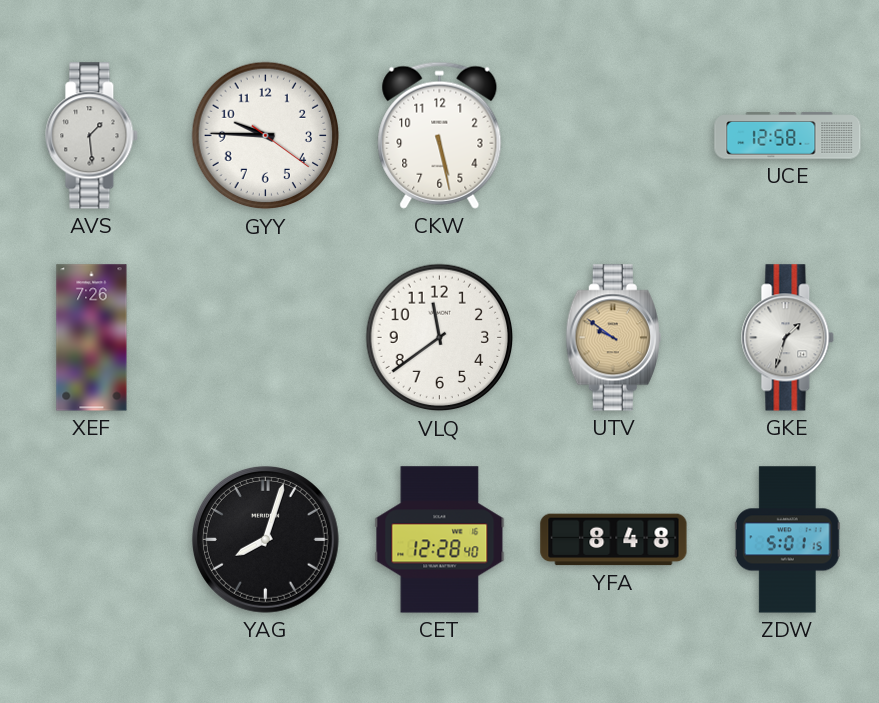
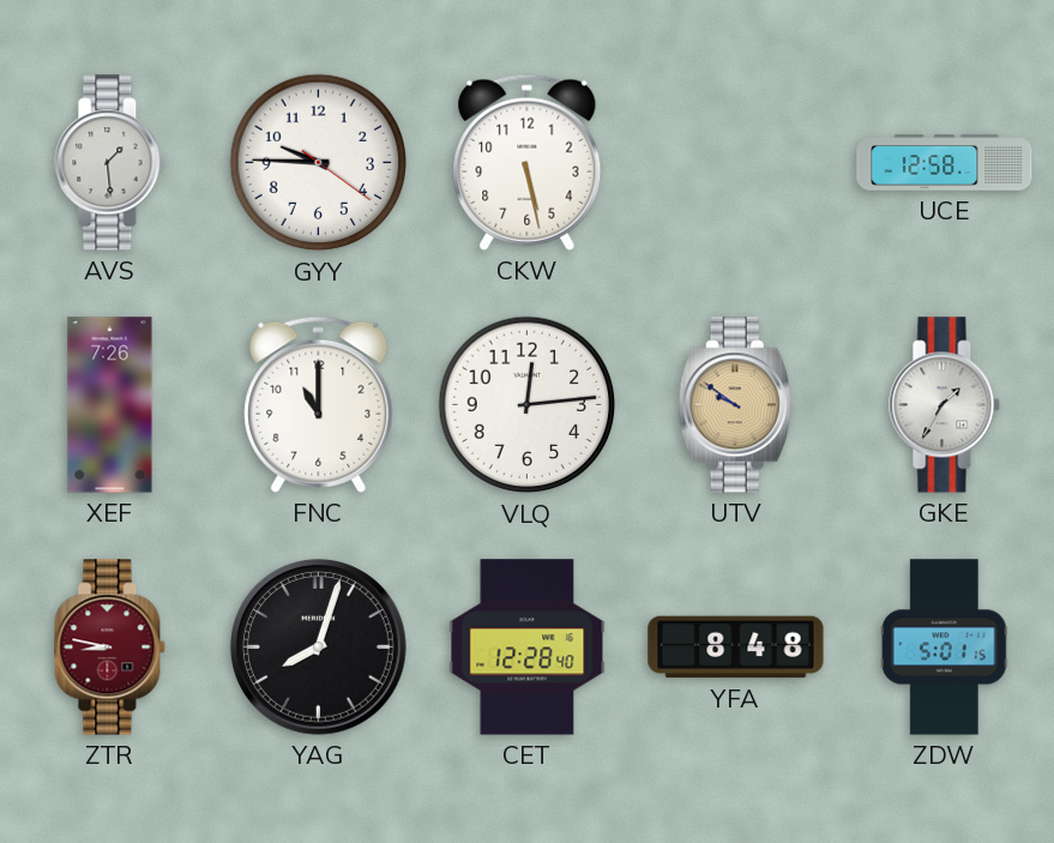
FNC: none -> 11:00 (319, 404)
VLQ: 11:39 -> 12:14 (528, 405)
GKE: 1:33 -> 1:35 (945, 405)
ZTR: none -> 8:47 (110, 648)
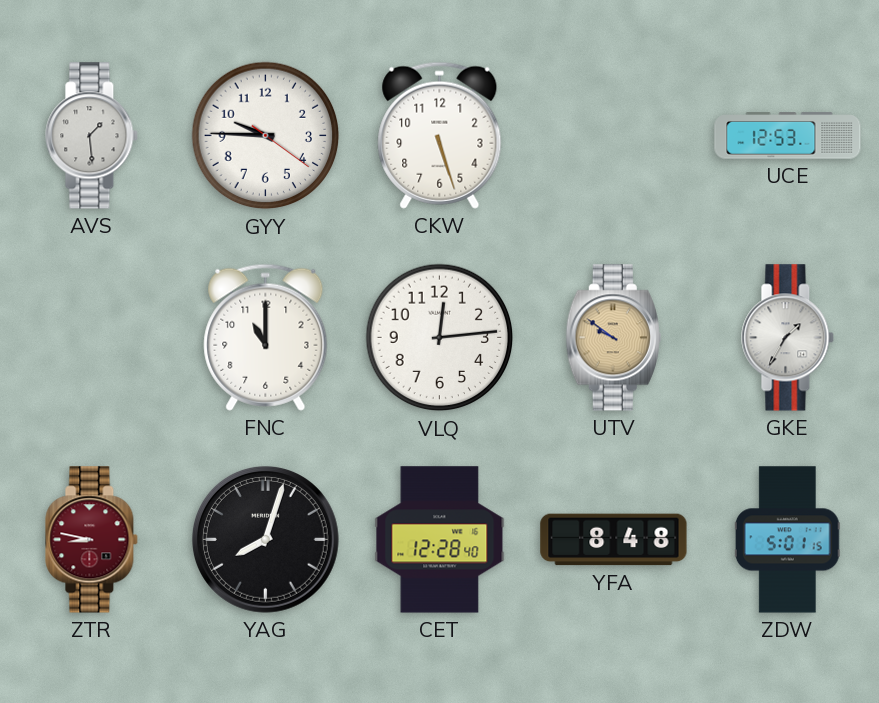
CKW: 5:28 -> 5:27 (440, 135)
UCE: 12:58 -> 12:53 (788, 136)
XEF: 7:26 -> none (110, 405)
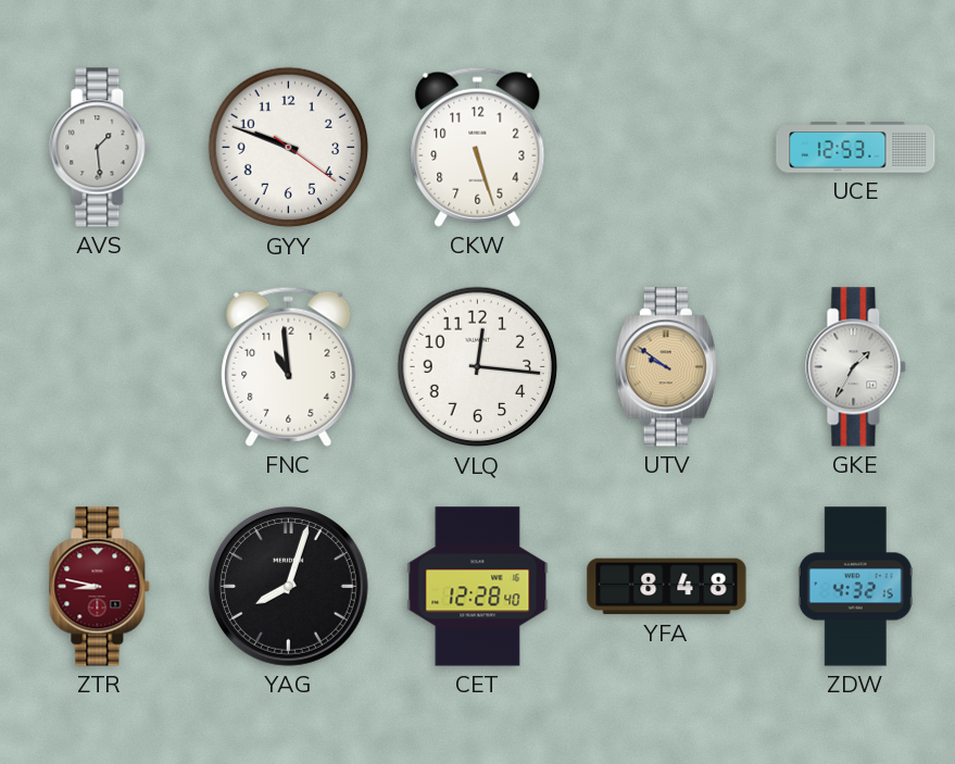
GYY: 9:45 -> 9:48 (289, 148)
FNC: 11:00 -> 10:59 (289, 366)
VLQ: 12:14 -> 12:16 (478, 367)
ZDW: 5:01 -> 4:32 (855, 587)
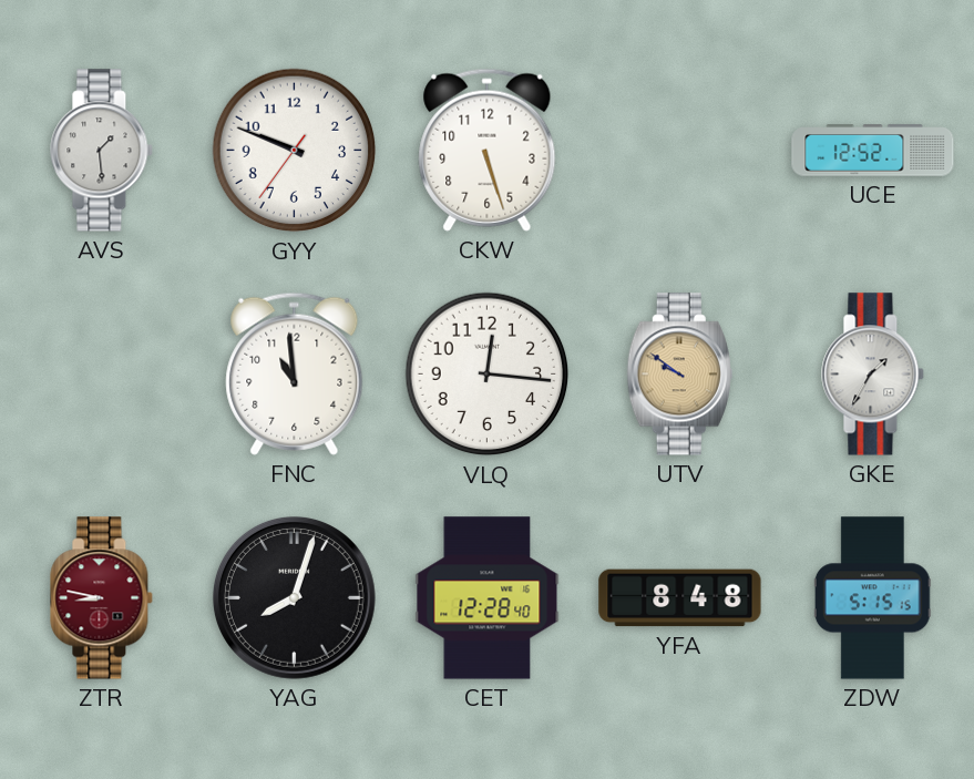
GYY: 9:48:21 -> 9:48:36 (295, 151)
UCE: 12:53 -> 12:52 (873, 151)
ZDW: 4:32 -> 5:15 (872, 598)
